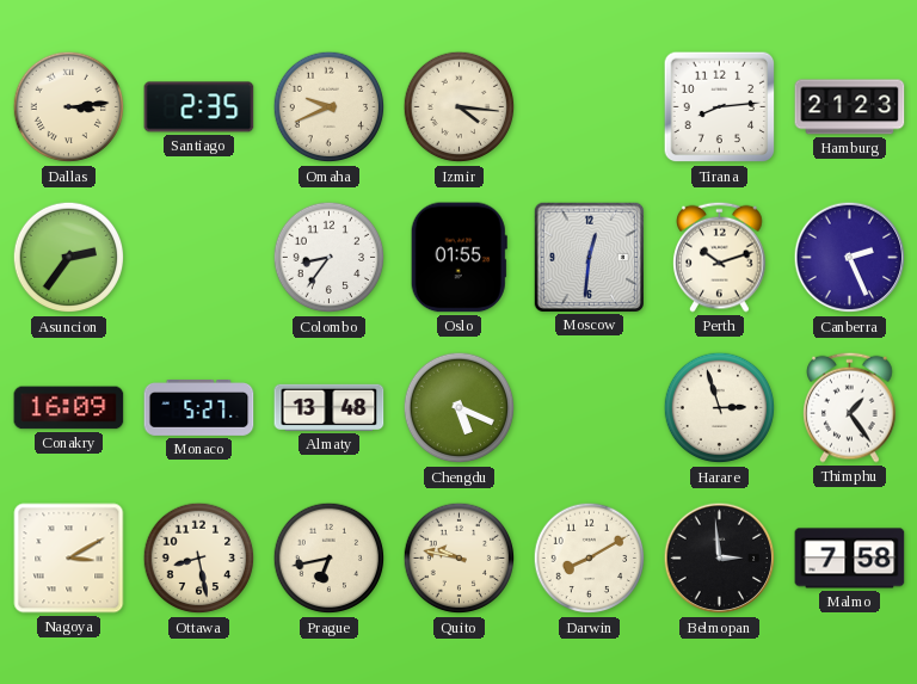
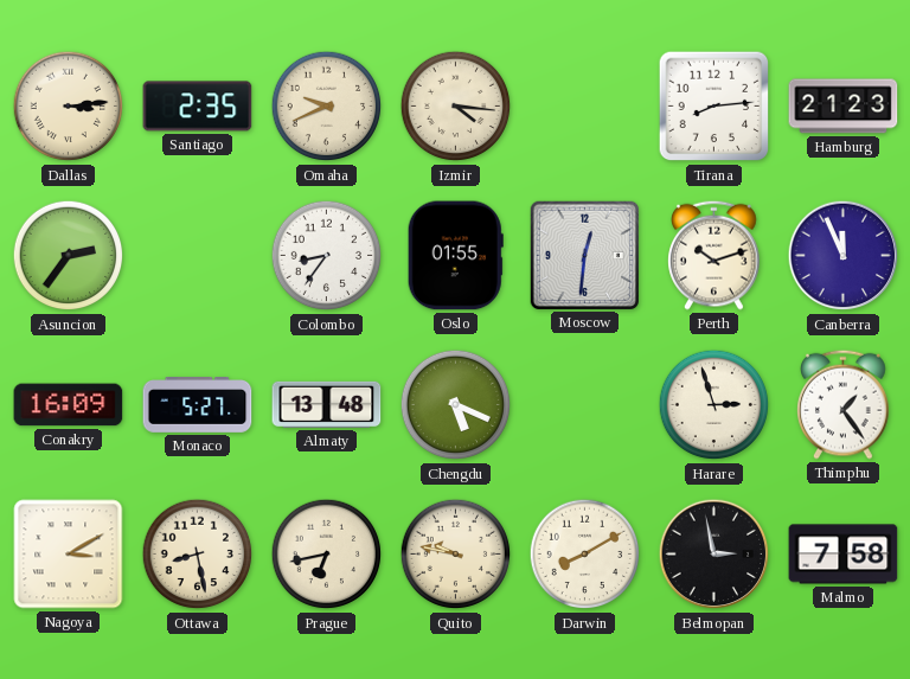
Canberra: 2:26 -> 11:56 (844, 256)
Belmopan: 2:59 -> 2:58 (714, 555)
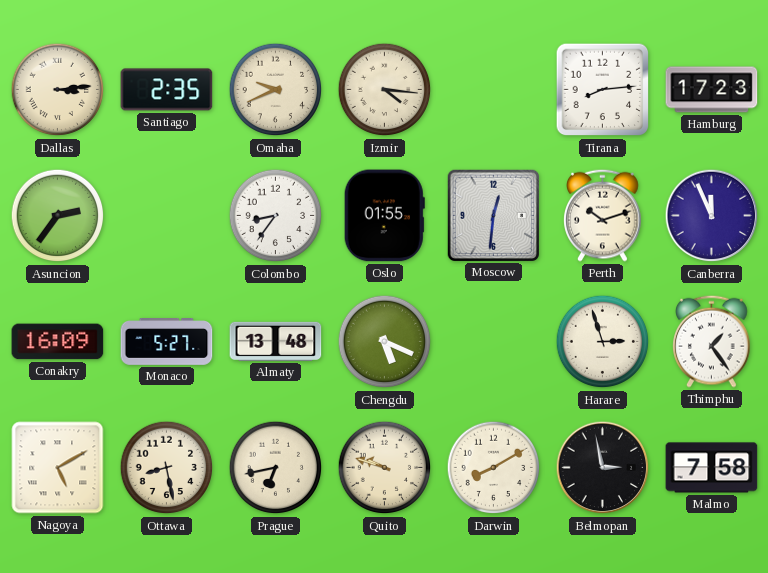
Hamburg: 21:23 -> 17:23 (712, 90)
Nagoya: 3:10 -> 5:10 (58, 468)
Quito: 9:47 -> 9:48 (385, 468)
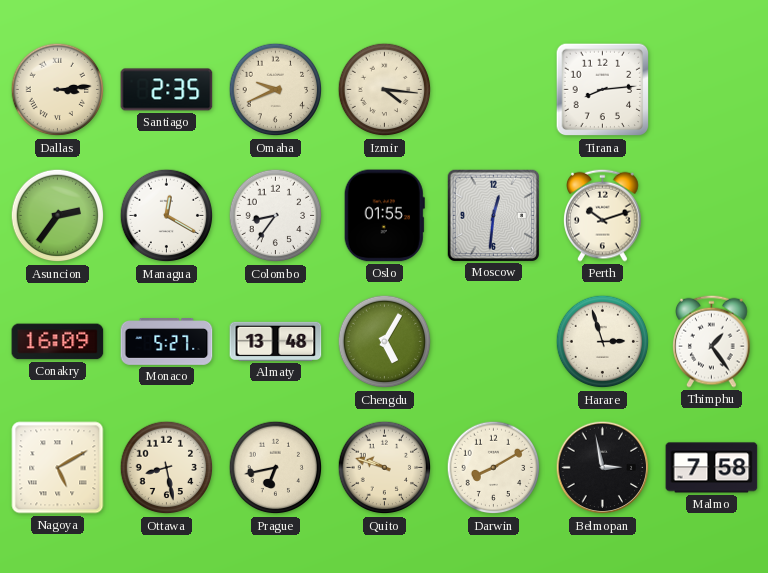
Hamburg: 17:23 -> none (712, 90)
Managua: none -> 12:20 (167, 216)
Canberra: 11:56 -> none (712, 216)
Chengdu: 5:19 -> 5:05 (385, 342)
